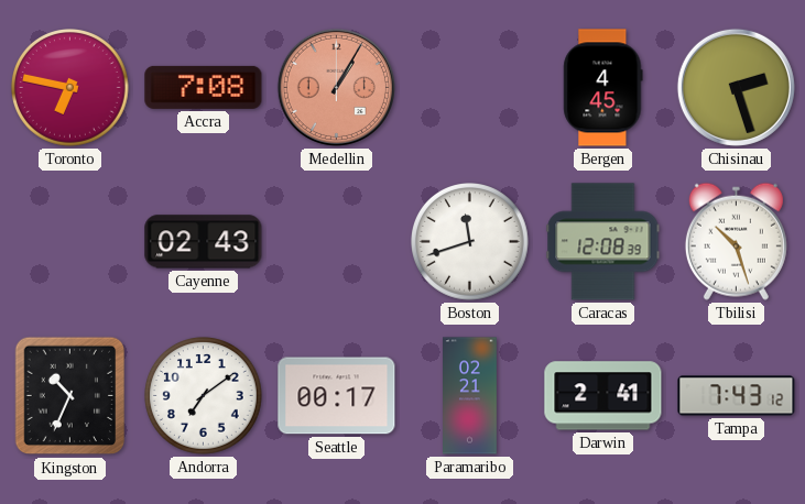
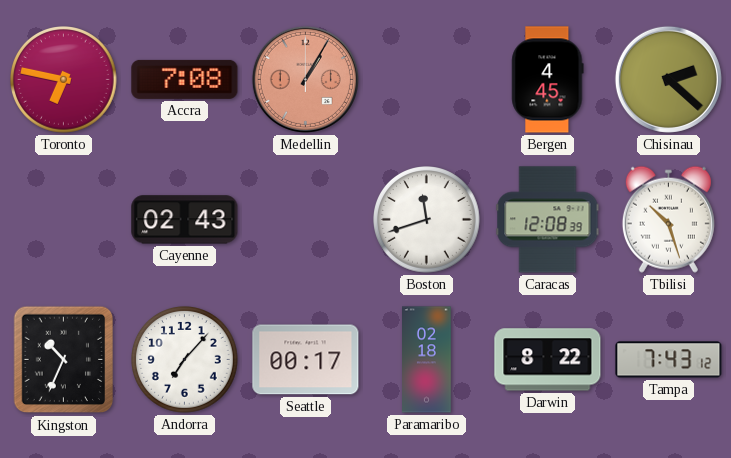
Chisinau: 2:27 -> 2:22 (668, 79)
Andorra: 7:09 -> 7:07 (185, 360)
Paramaribo: 02:21 -> 02:18 (427, 360)
Darwin: 2:41 -> 8:22 (548, 360)
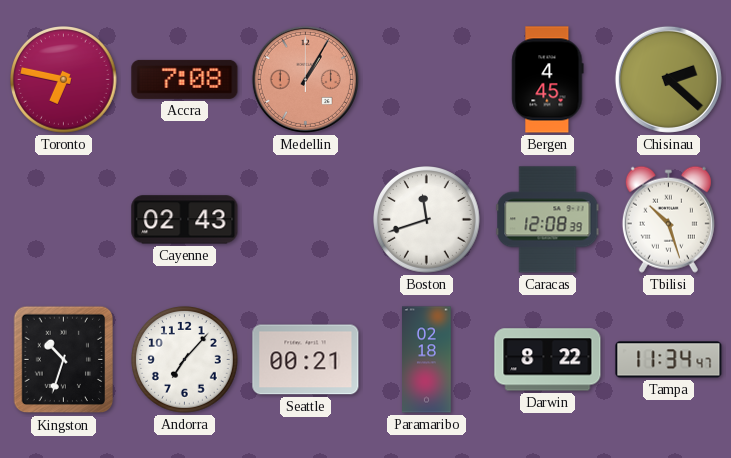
Kingston: 10:34 -> 10:33 (64, 360)
Seattle: 00:17 -> 00:21 (306, 360)
Tampa: 7:43 -> 11:34 (669, 360)
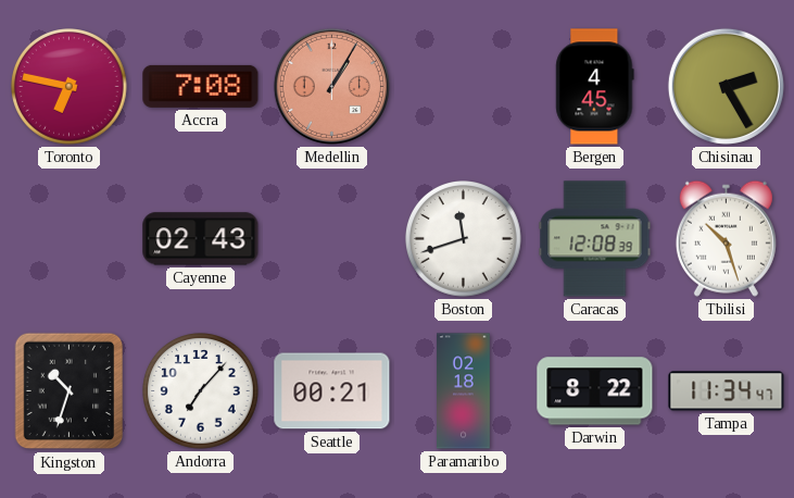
Chisinau: 2:22 -> 2:25 (726, 86)
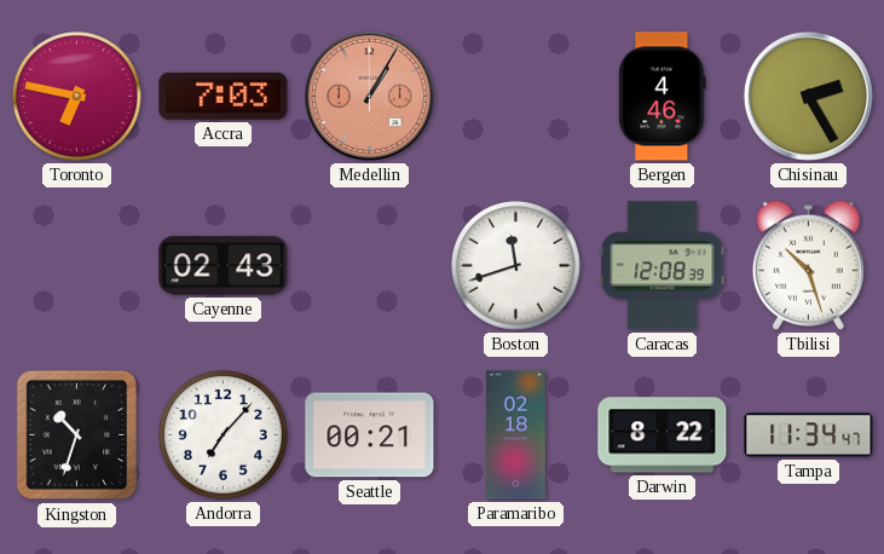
Accra: 7:08 -> 7:03 (224, 96)
Bergen: 4:45 -> 4:46 (663, 97)
